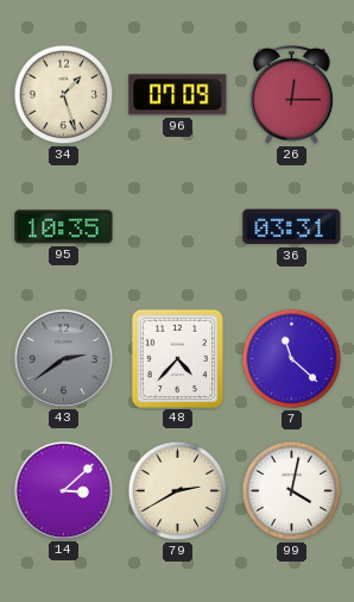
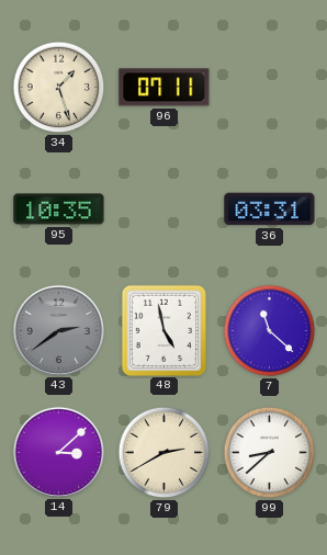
96: 07:09 -> 07:11 (165, 88)
26: 12:15 -> none (292, 94)
48: 4:37 -> 4:58 (163, 330)
99: 4:02 -> 8:38 (270, 453)
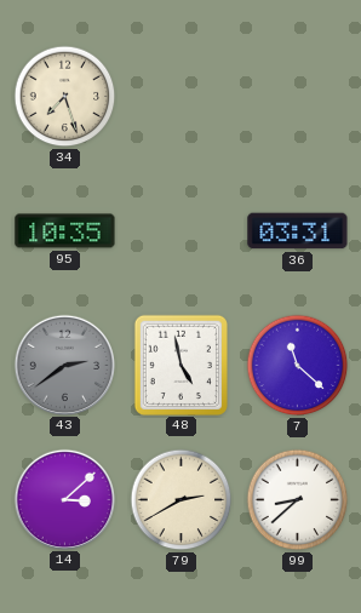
34: 1:27 -> 7:27 (65, 97)
96: 07:11 -> none (165, 88)
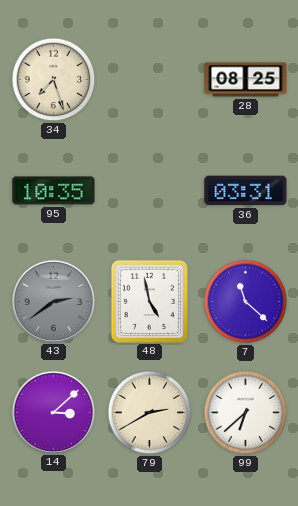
28: none -> 08:25 (246, 80)
99: 8:38 -> 6:38 (246, 413)
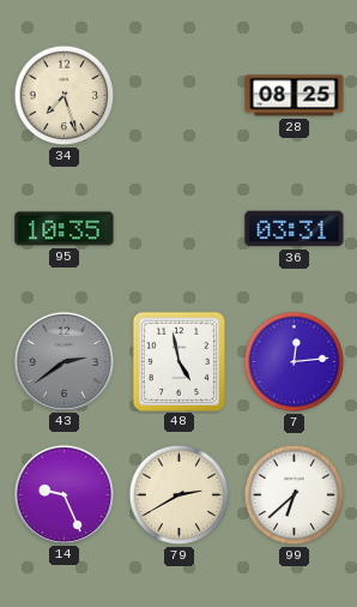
7: 11:22 -> 12:14 (295, 362)
14: 3:08 -> 9:26 (63, 494)
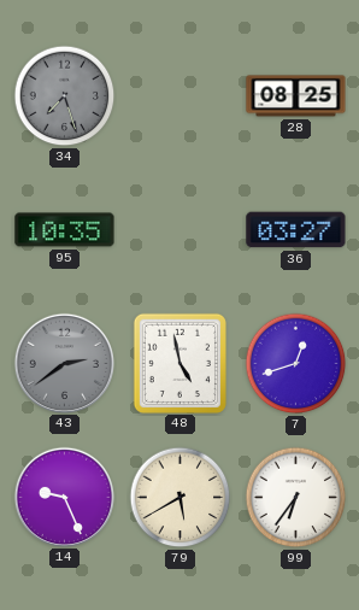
34 dial: cream -> grey (65, 96)
36: 03:31 -> 03:27 (296, 230)
7: 12:14 -> 12:42 (296, 364)
79: 2:40 -> 5:40 (181, 498)
99: 6:38 -> 6:36 (296, 498)
